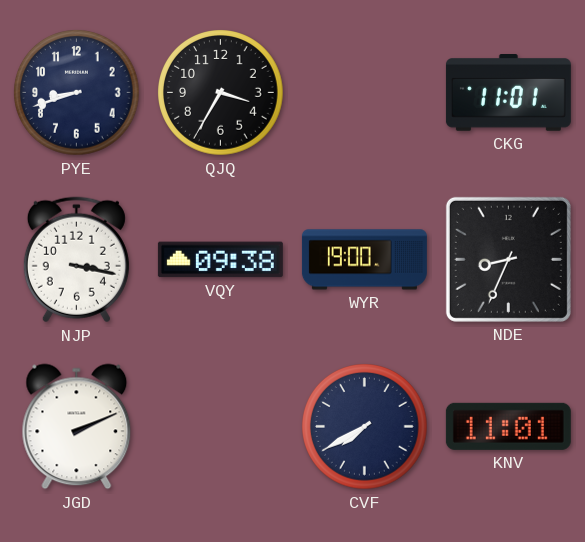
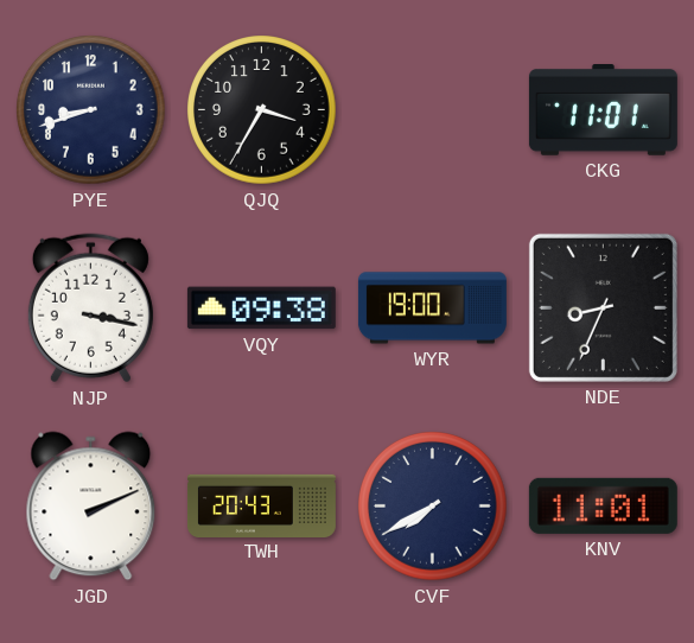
TWH: none -> 20:43 (261, 505)
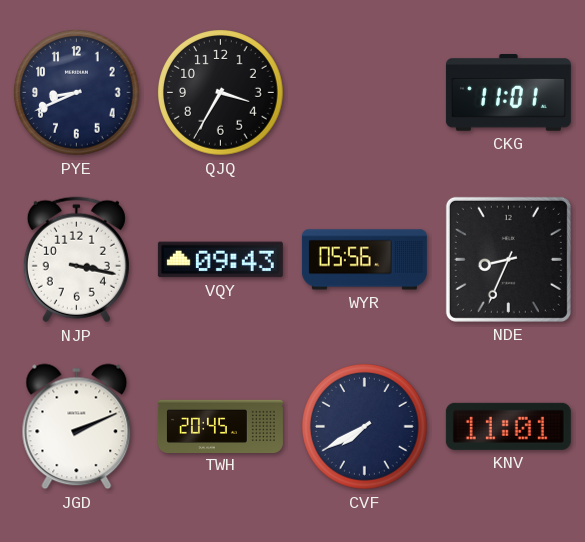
PYE: 8:42 -> 8:41 (77, 93)
VQY: 09:38 -> 09:43 (220, 260)
WYR: 19:00 -> 05:56 (364, 260)
TWH: 20:43 -> 20:45 (220, 426)
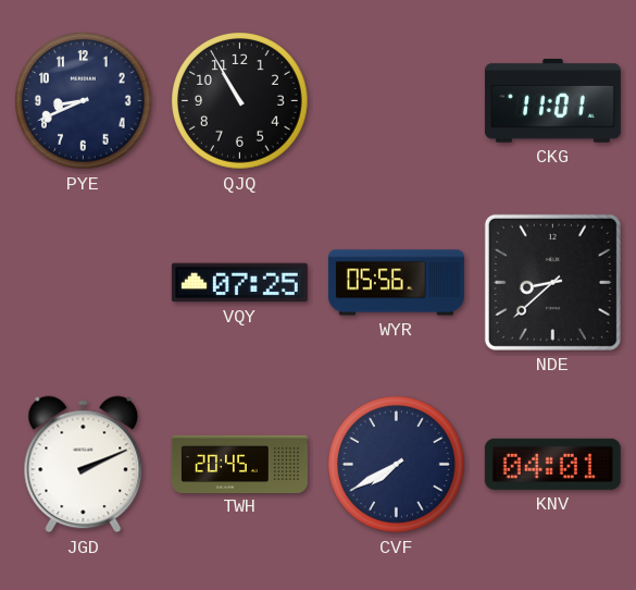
QJQ: 3:35 -> 10:55 (240, 101)
NJP: 3:17 -> none (76, 260)
VQY: 09:43 -> 07:25 (239, 283)
NDE: 8:34 -> 8:38 (552, 282)
KNV: 11:01 -> 04:01 (552, 464)
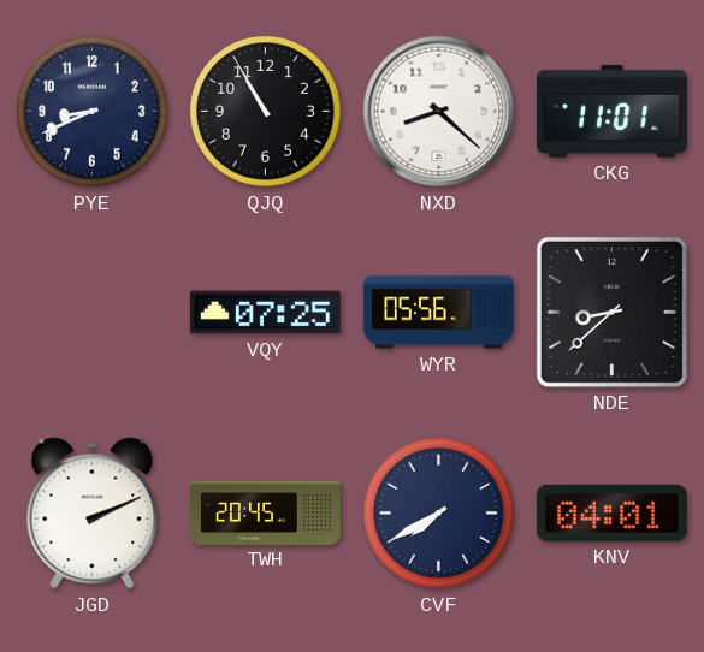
NXD: none -> 8:22 (439, 112)
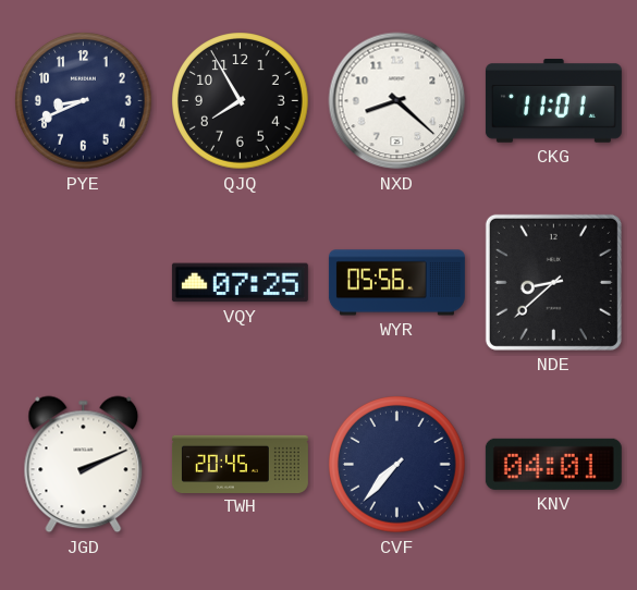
QJQ: 10:55 -> 7:55 (241, 101)
CVF: 7:40 -> 7:37 (397, 465)
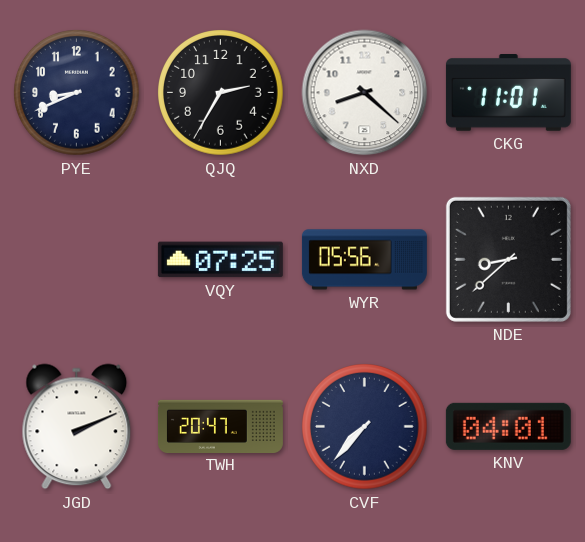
QJQ: 7:55 -> 2:35 (221, 93)
TWH: 20:45 -> 20:47 (220, 426)
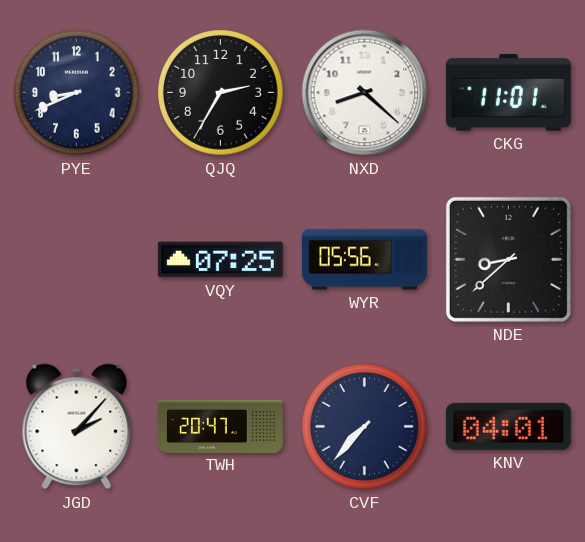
JGD: 2:11 -> 2:07 (77, 427)
